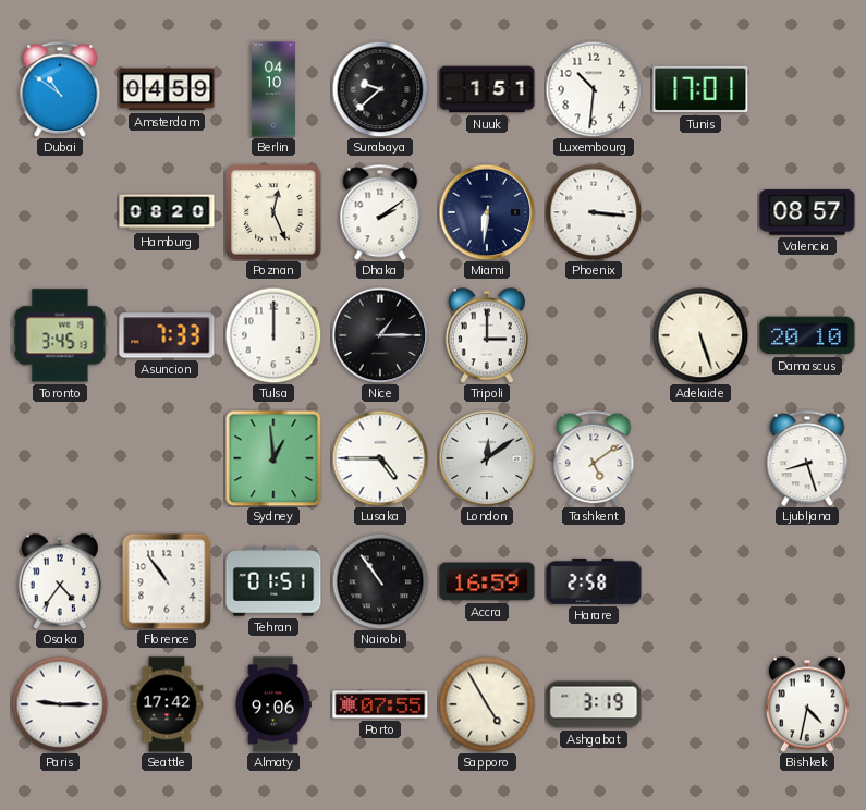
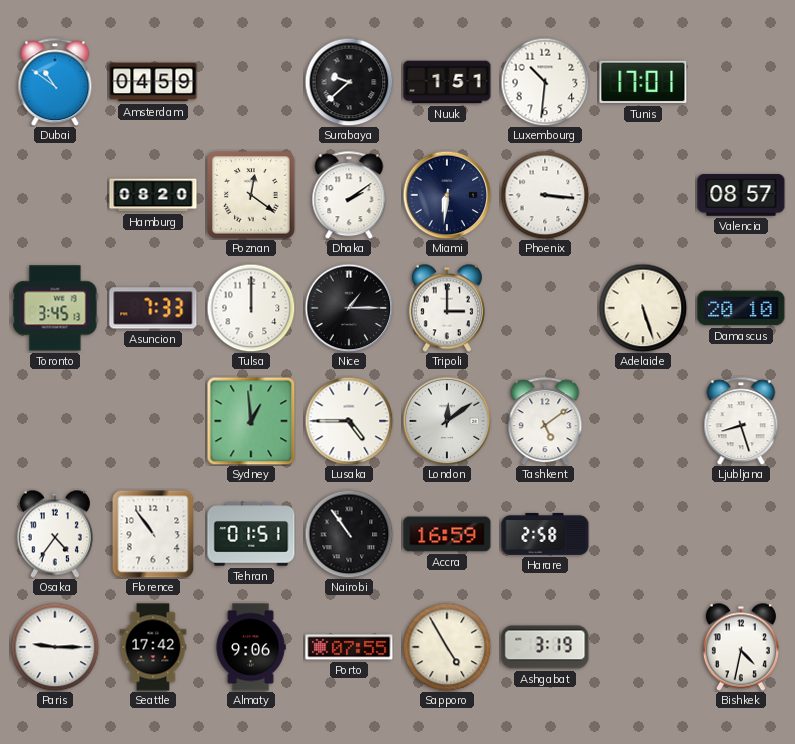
Berlin: 04:10 -> none (273, 89)
Poznan: 12:26 -> 12:21 (251, 195)
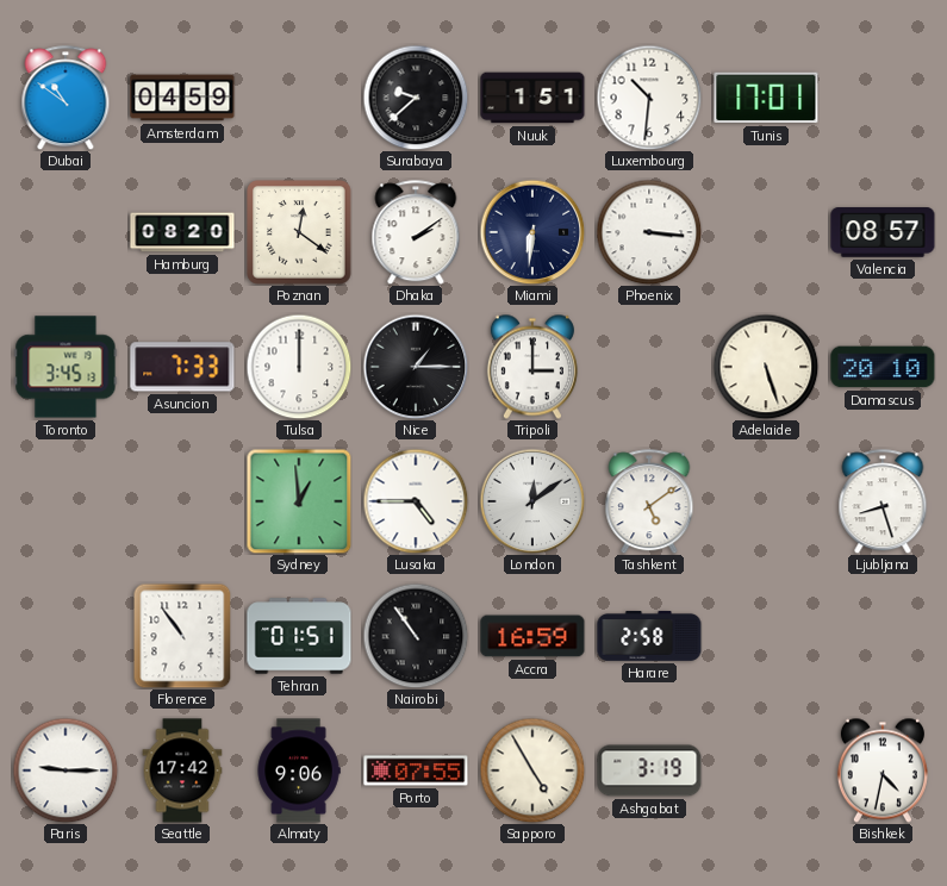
Osaka: 4:36 -> none (55, 534)
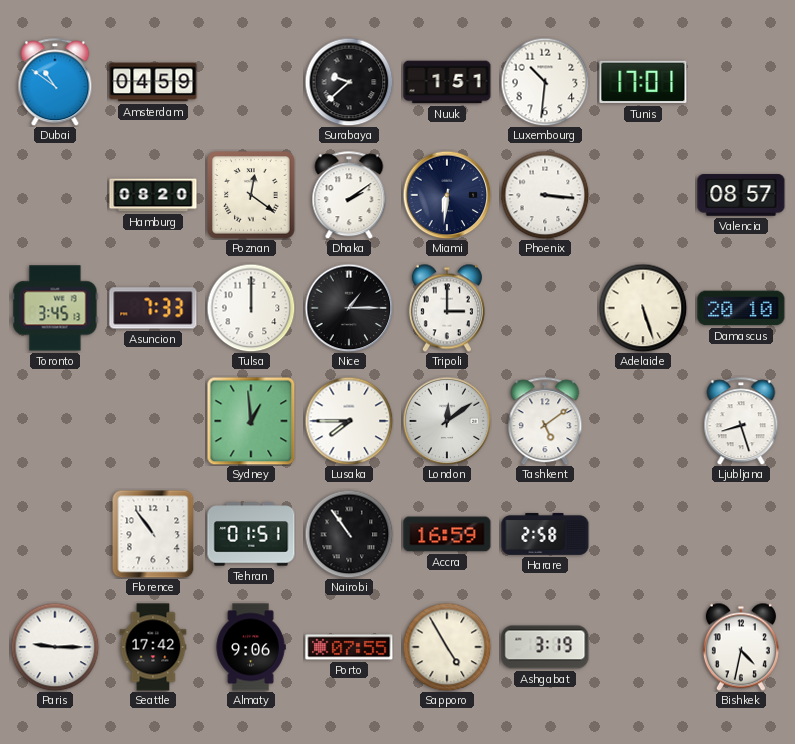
Lusaka: 4:45 -> 7:45 (349, 421)
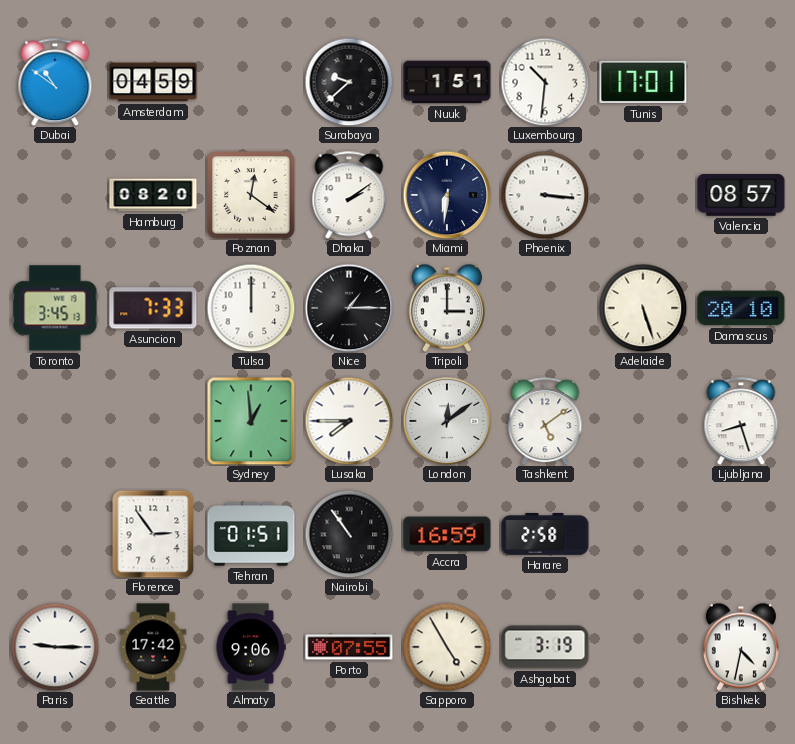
Florence: 10:54 -> 2:54 (153, 534)
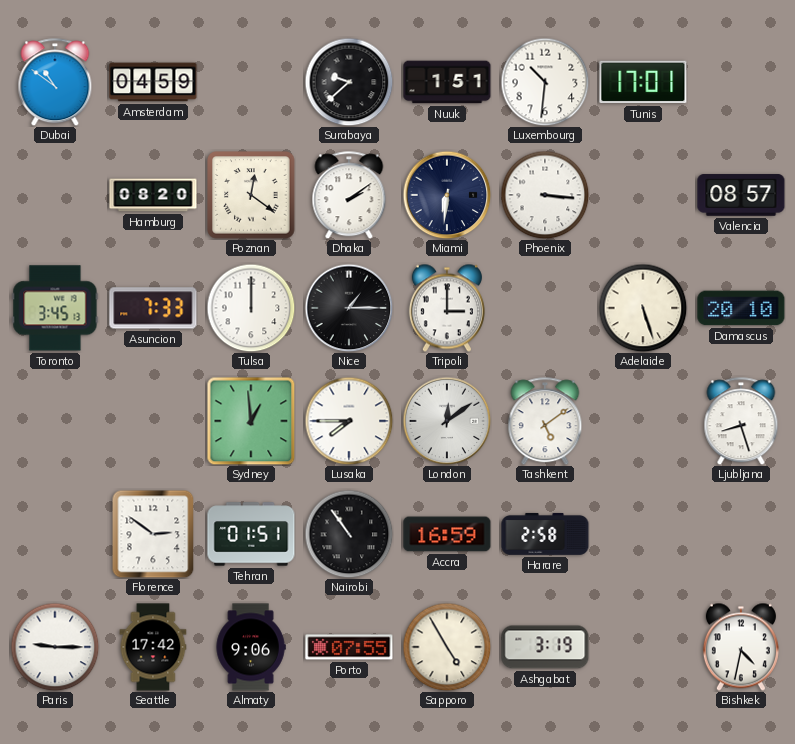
Florence: 2:54 -> 2:51 (153, 534)
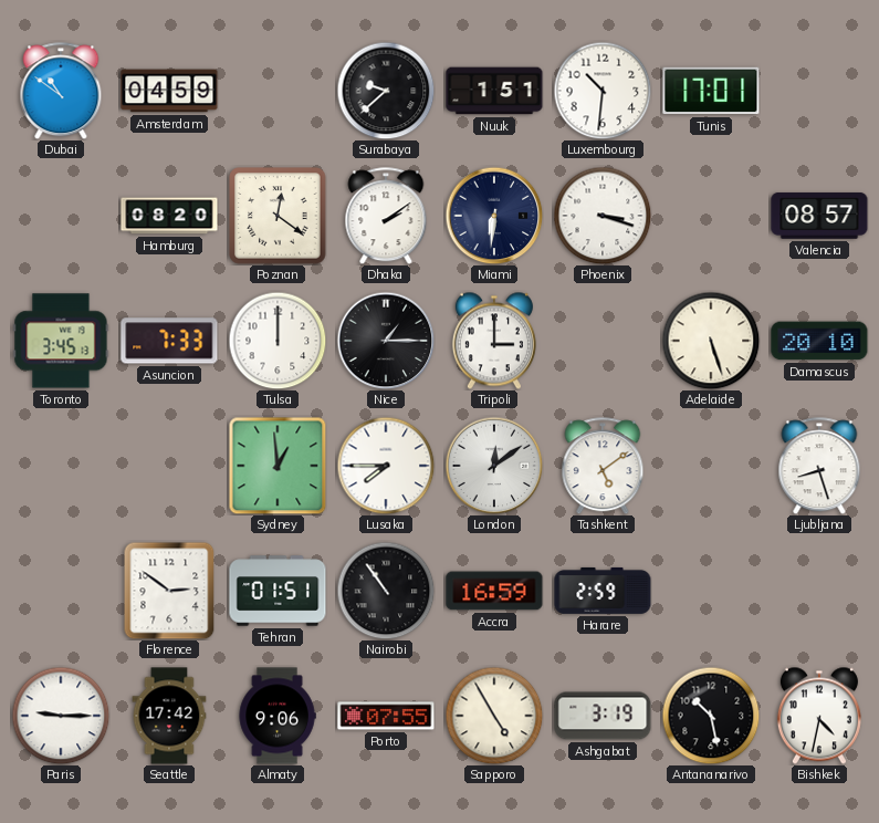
Phoenix: 3:16 -> 3:18 (603, 216)
Harare: 2:58 -> 2:59 (603, 591)
Antananarivo: none -> 10:28 (711, 716)
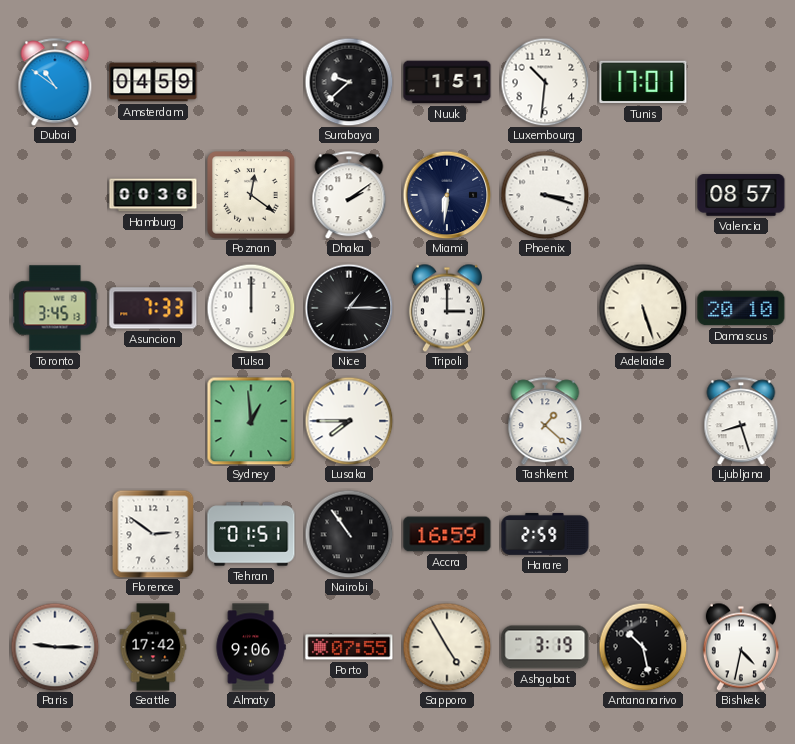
Hamburg: 08:20 -> 00:36 (153, 195)
London: 12:09 -> none (494, 466)
Tashkent: 5:09 -> 1:22 (545, 421)
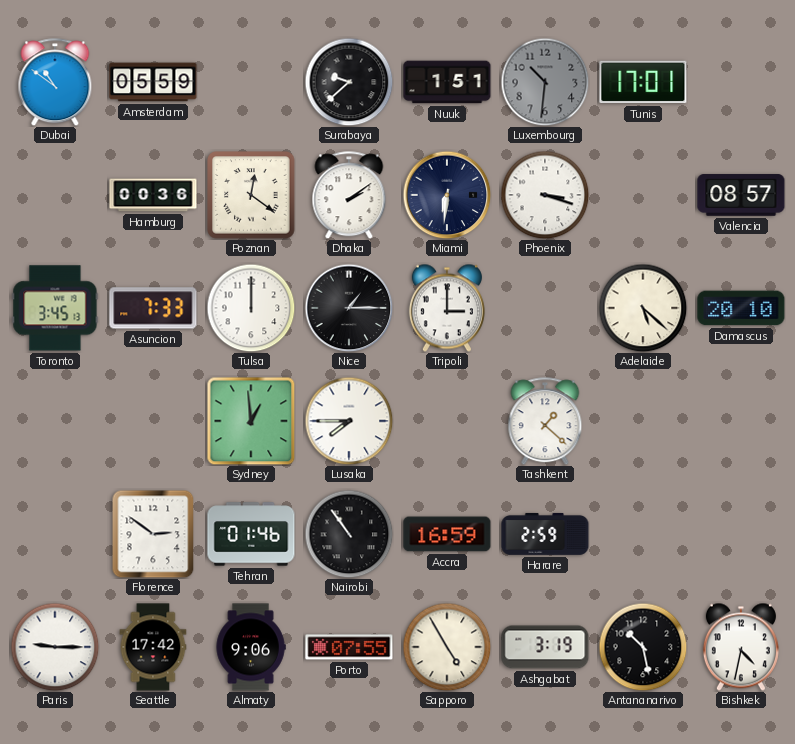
Amsterdam: 04:59 -> 05:59 (153, 82)
Luxembourg dial: white -> grey (545, 82)
Adelaide: 5:27 -> 5:22 (643, 308)
Ljubljana: 8:27 -> none (741, 421)
Tehran: 01:51 -> 01:46 (251, 534)
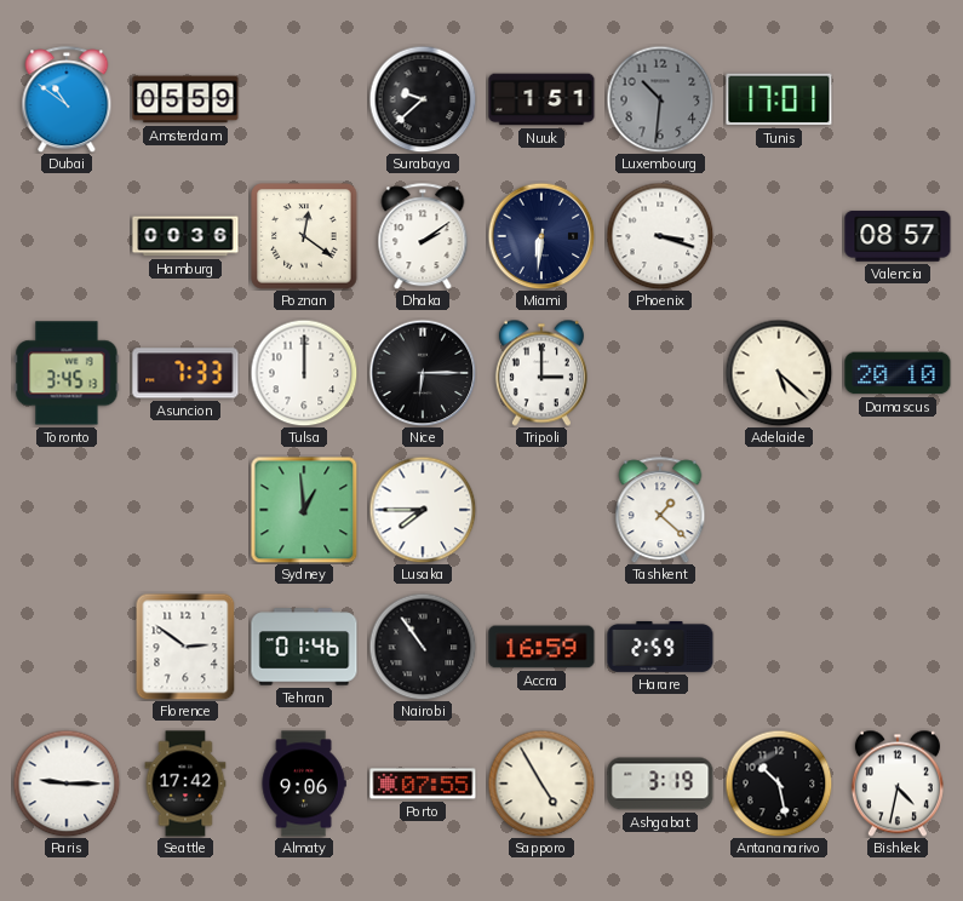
Nice: 1:15 -> 6:15 (423, 373)
